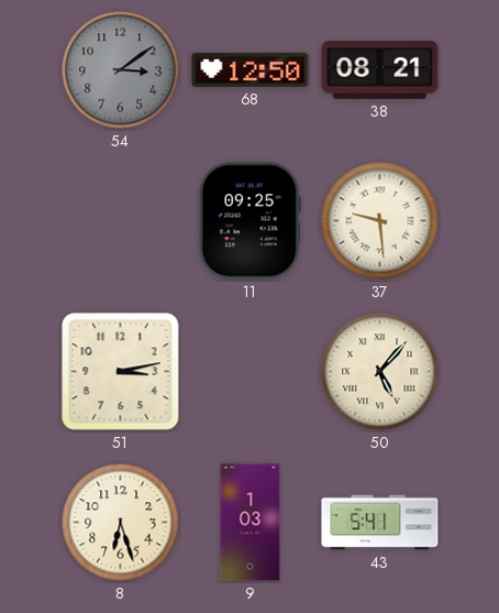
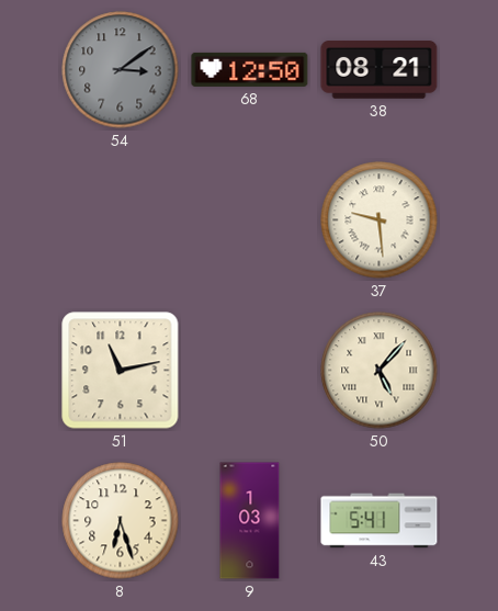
11: 09:25 -> none (249, 221)
51: 3:13 -> 11:13 (121, 371)
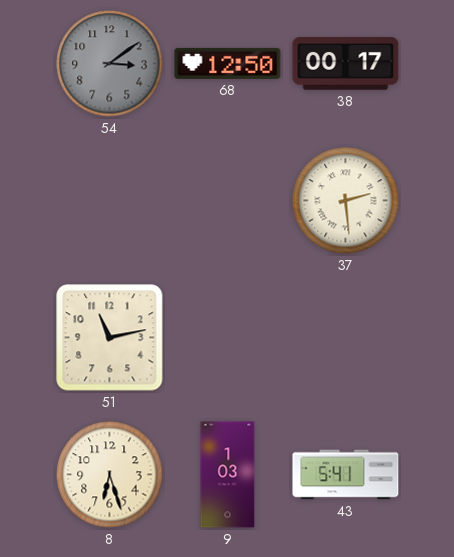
38: 08:21 -> 00:17 (346, 64)
37: 9:29 -> 2:29 (346, 201)
50: 5:07 -> none (380, 371)
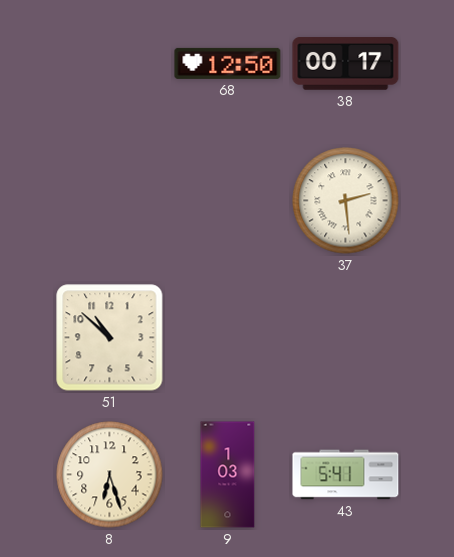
54: 3:09 -> none (110, 64)
51: 11:13 -> 10:52 (110, 338)
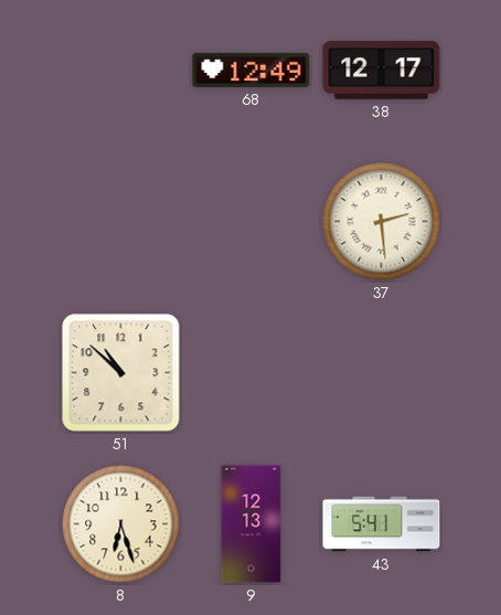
68: 12:50 -> 12:49 (252, 70)
38: 00:17 -> 12:17 (382, 71)
9: 1:03 -> 12:13 (252, 524)
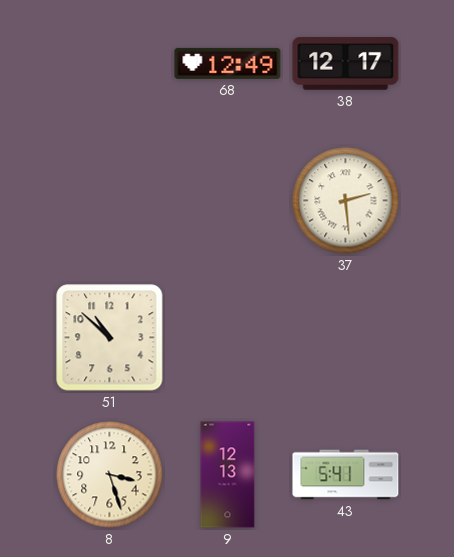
8: 6:27 -> 3:27 (110, 475)
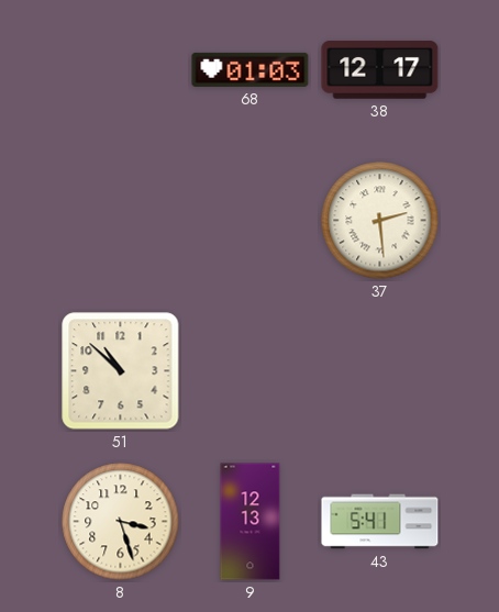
68: 12:49 -> 01:03 (251, 69)
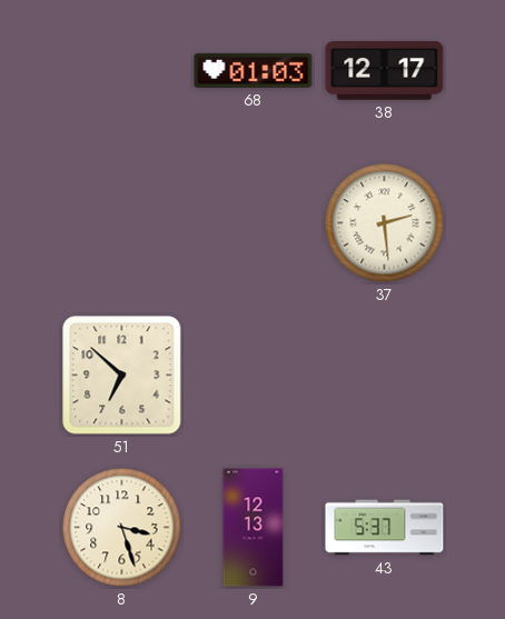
51: 10:52 -> 6:52 (122, 376)
43: 5:41 -> 5:37 (385, 528)
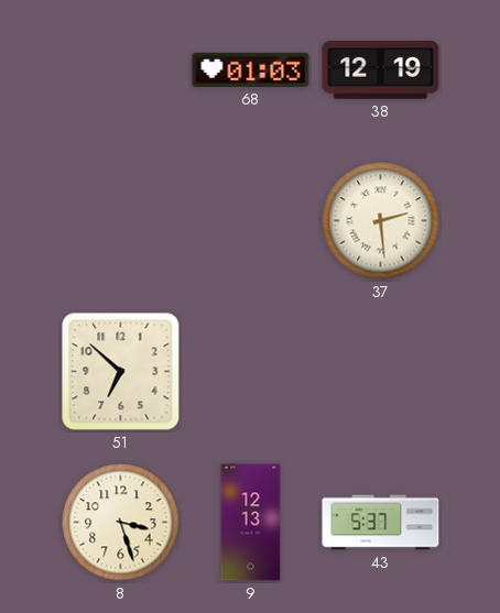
38: 12:17 -> 12:19 (381, 70)
